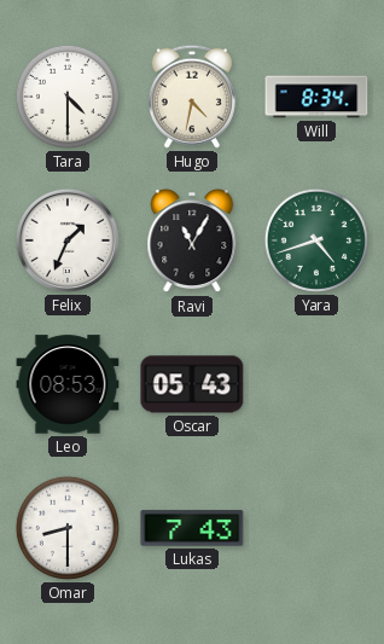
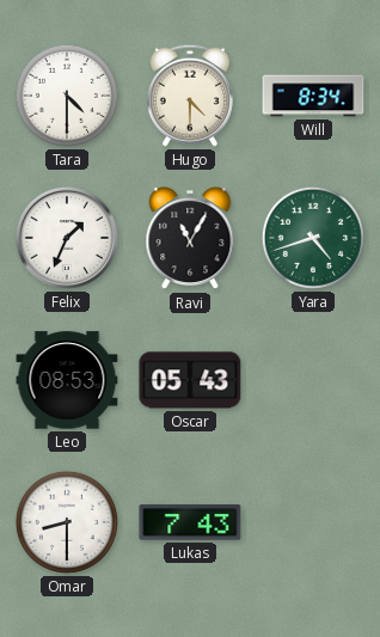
Hugo: 4:32 -> 4:30 (190, 96)
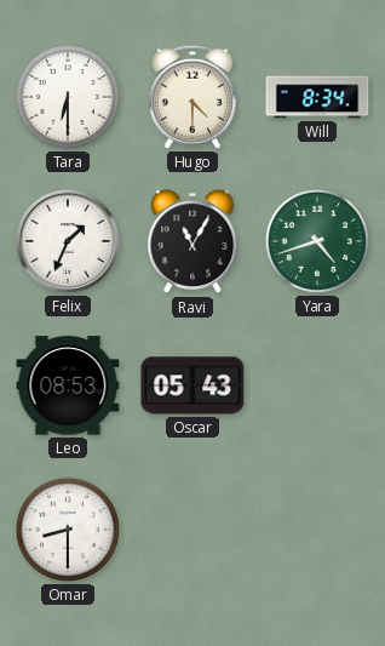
Tara: 4:30 -> 6:30 (68, 97)
Lukas: 7:43 -> none (190, 522)
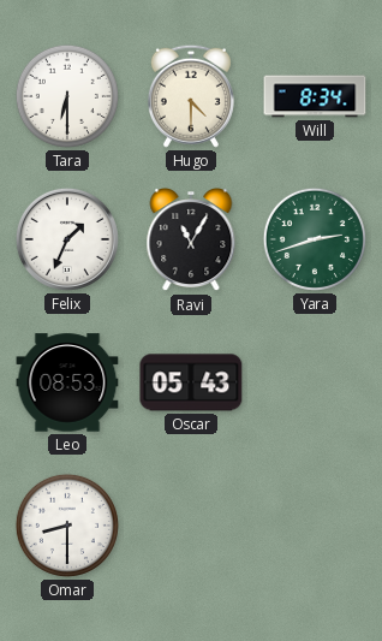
Yara: 4:42 -> 2:42 (315, 239)
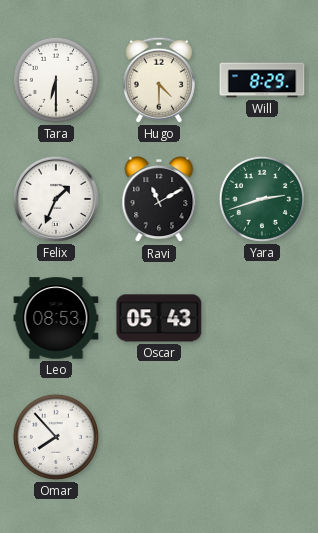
Will: 8:34 -> 8:29 (262, 80)
Ravi: 11:05 -> 11:10 (159, 200)
Omar: 8:30 -> 7:53 (56, 437)
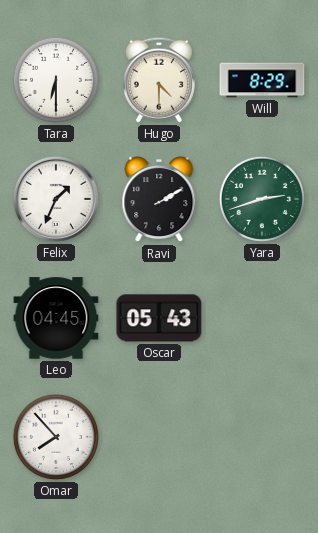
Ravi: 11:10 -> 2:10 (159, 200)
Leo: 08:53 -> 04:45 (56, 318)
